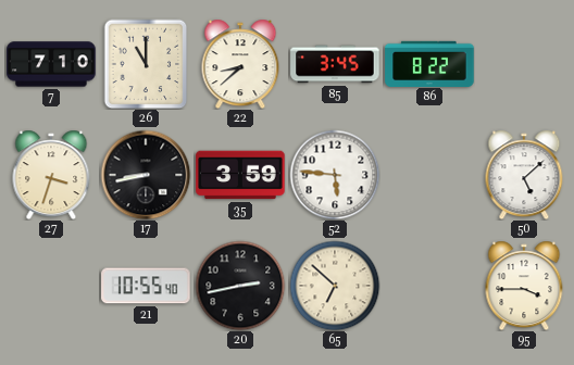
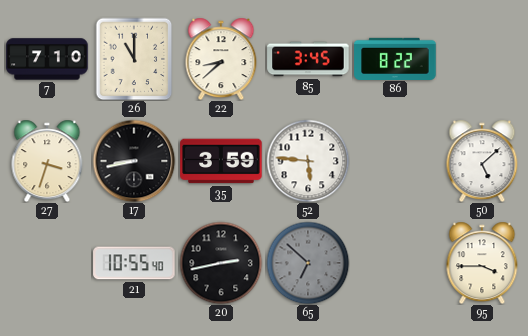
65 dial: cream -> grey (308, 263)
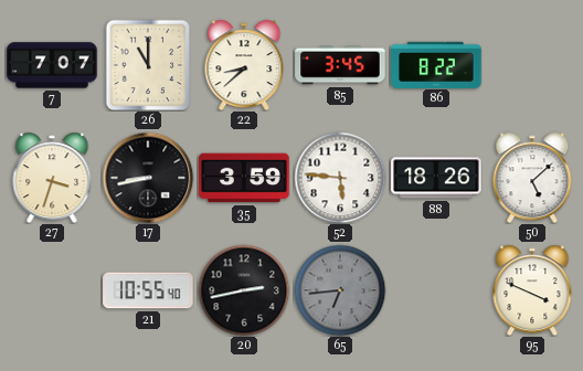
7: 7:10 -> 7:07 (52, 65)
88: none -> 18:26 (436, 178)
65: 6:52 -> 6:44 (340, 290)
95: 3:45 -> 3:49 (532, 290)
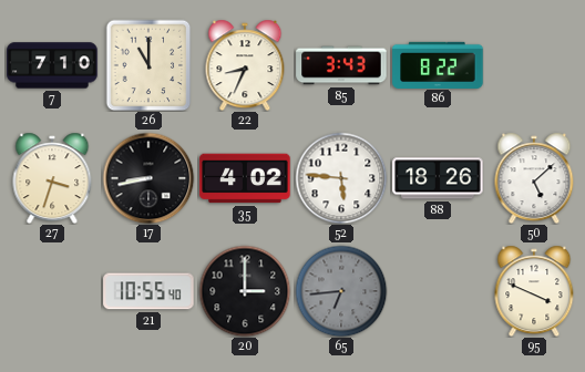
7: 7:07 -> 7:10 (52, 65)
22: 8:38 -> 8:34 (245, 65)
85: 3:45 -> 3:43 (341, 65)
35: 3:59 -> 4:02 (245, 178)
20: 2:43 -> 3:00 (245, 291)
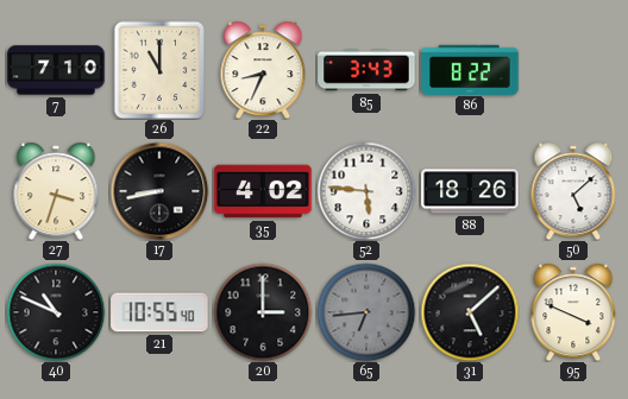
40: none -> 10:49 (56, 312)
31: none -> 5:08 (470, 312)
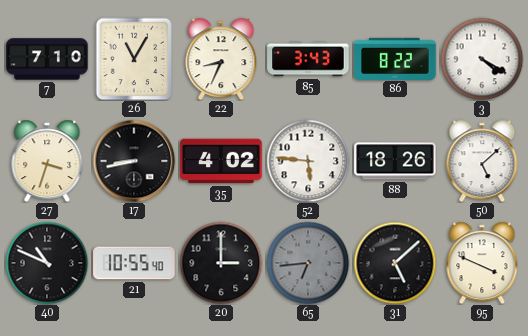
26: 11:00 -> 11:05 (134, 59)
3: none -> 4:20 (482, 59)
